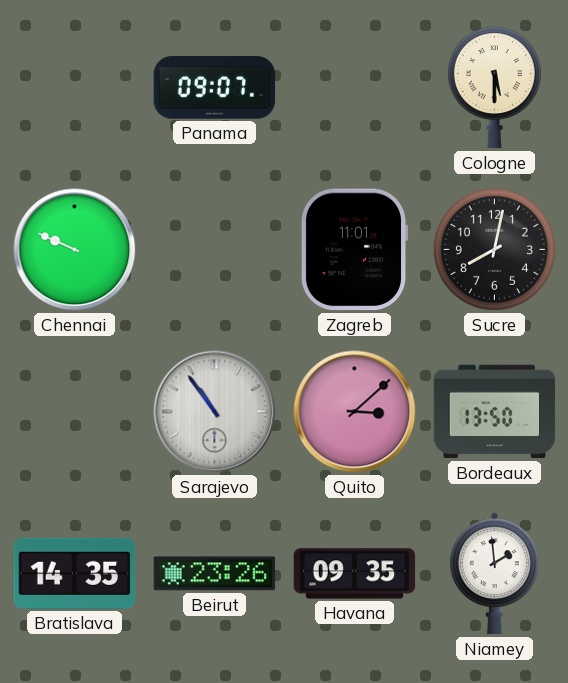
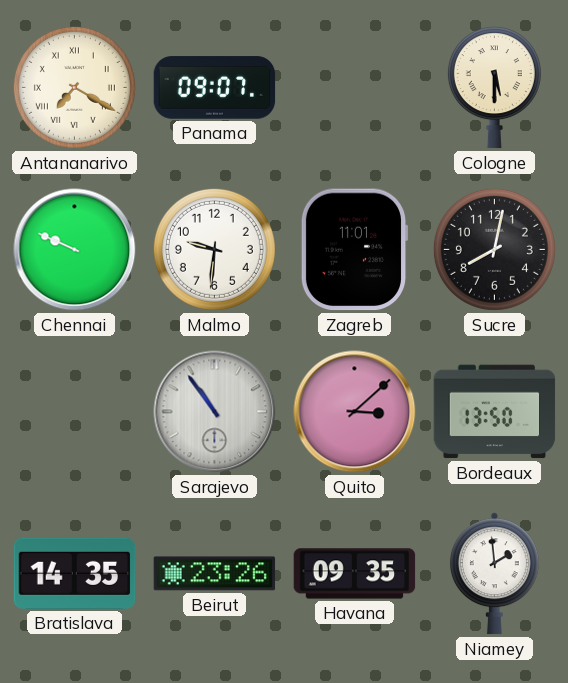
Antananarivo: none -> 7:20 (74, 87)
Malmo: none -> 9:31 (214, 249)
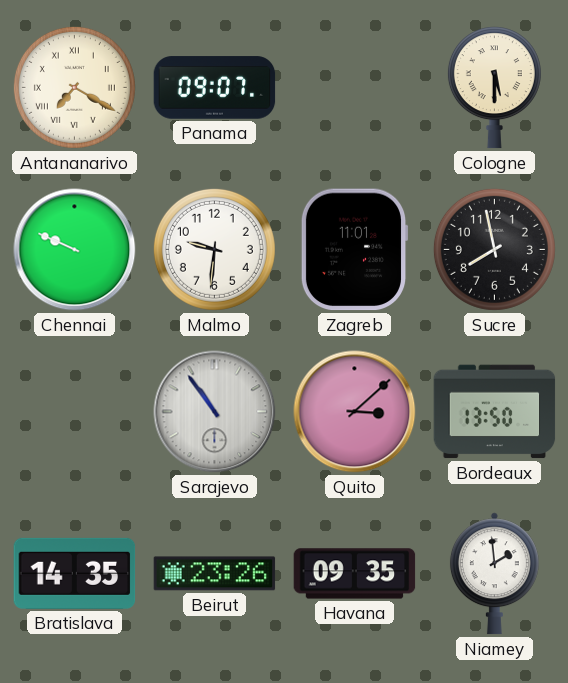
Sucre: 8:02 -> 7:58 (494, 249)
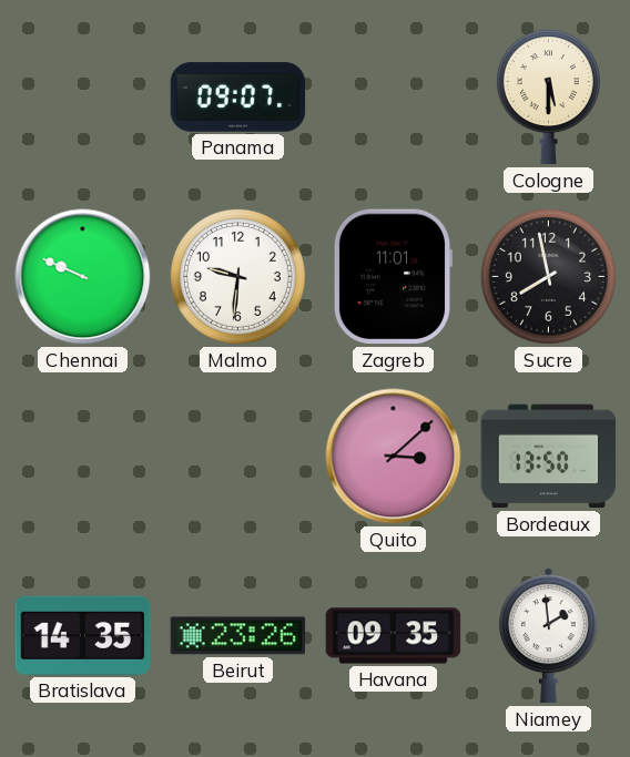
Antananarivo: 7:20 -> none (74, 87)
Sarajevo: 10:54 -> none (215, 412)
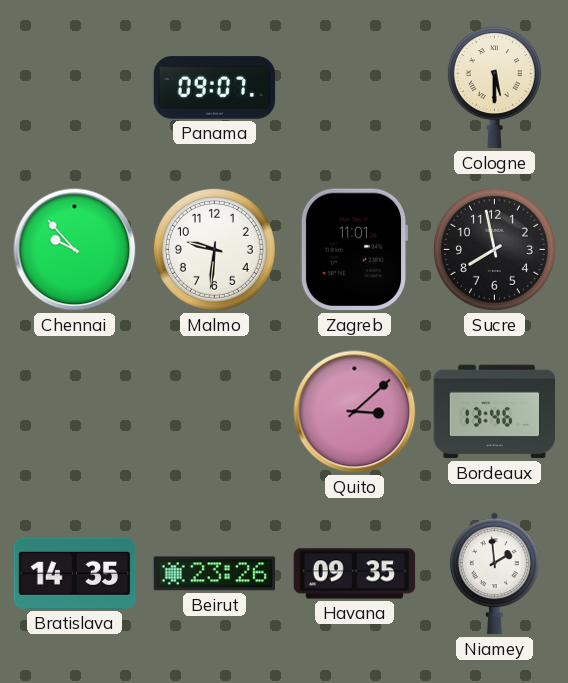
Chennai: 9:49 -> 9:53 (75, 250)
Bordeaux: 13:50 -> 13:46 (495, 412)
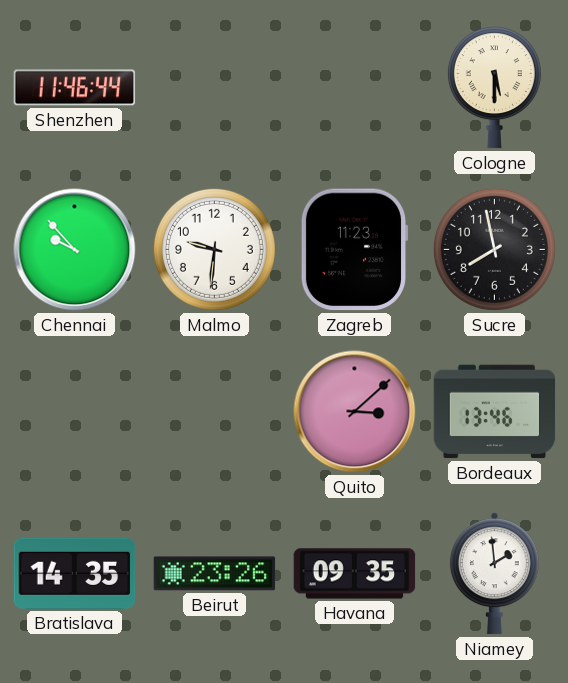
Shenzhen: none -> 11:46 (75, 88)
Panama: 09:07 -> none (215, 88)
Zagreb: 11:01 -> 11:23 (354, 250)
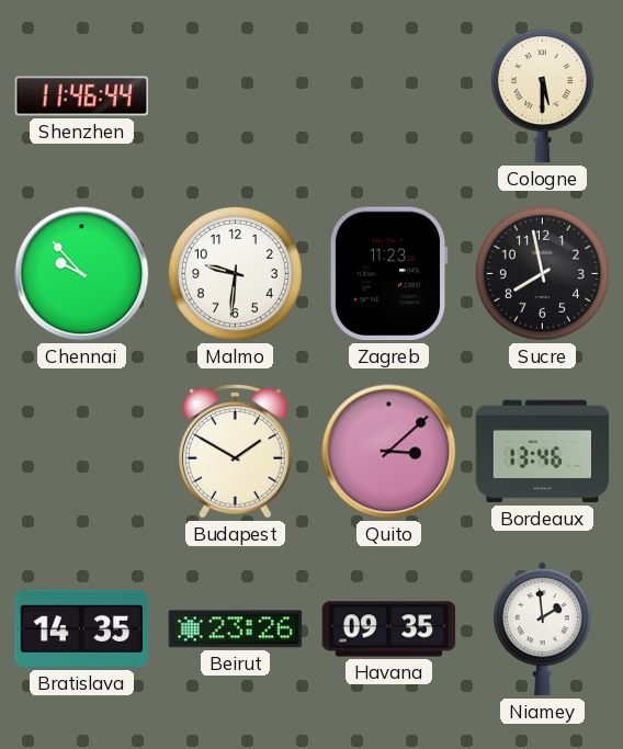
Budapest: none -> 1:50 (236, 451)
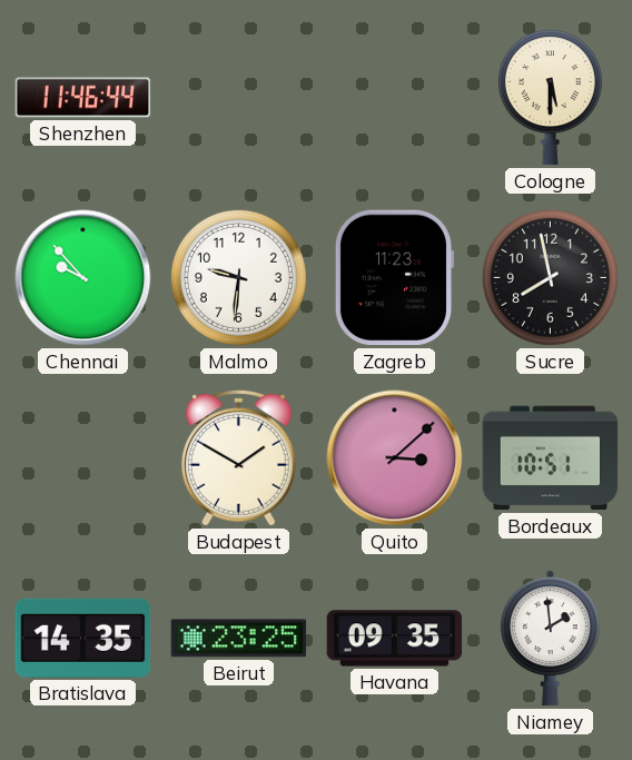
Bordeaux: 13:46 -> 10:51 (551, 458)
Beirut: 23:26 -> 23:25 (239, 639)
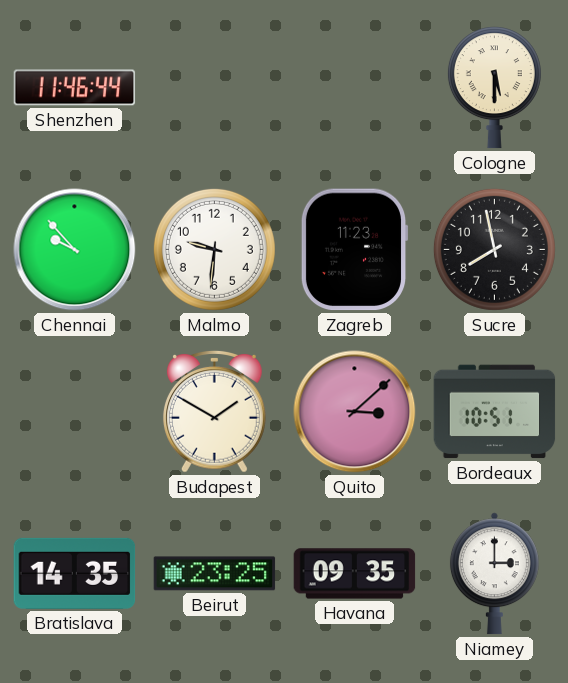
Niamey: 1:59 -> 3:00 (494, 574)
